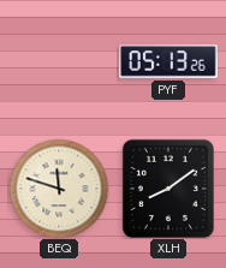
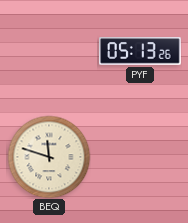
XLH: 8:09 -> none (168, 189)
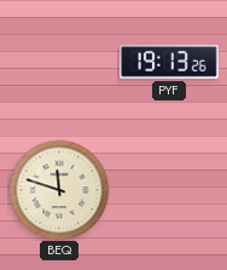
PYF: 05:13 -> 19:13 (169, 62)
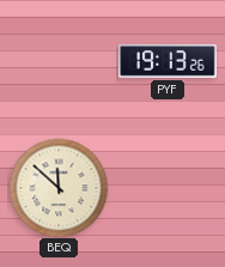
BEQ: 11:48 -> 11:52 (59, 188)
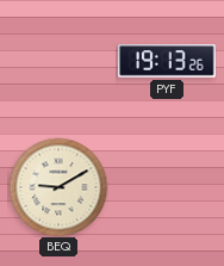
BEQ: 11:52 -> 9:10 (58, 187)
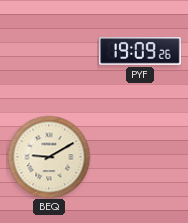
PYF: 19:13 -> 19:09 (140, 51)
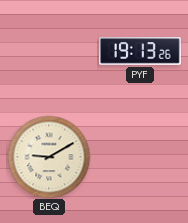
PYF: 19:09 -> 19:13 (140, 51)
